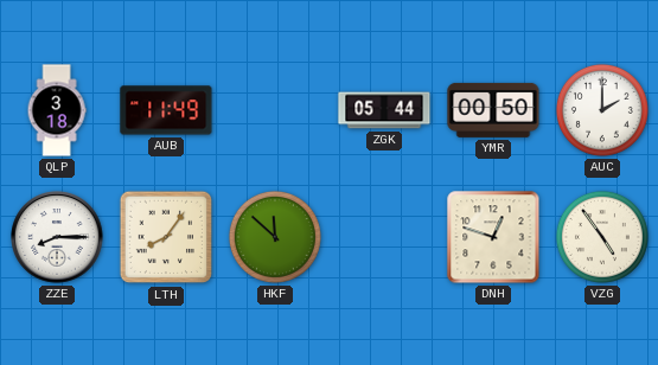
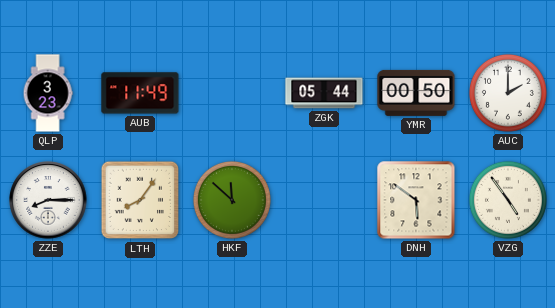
QLP: 3:18 -> 3:23 (48, 93)
DNH: 12:48 -> 5:51 (416, 200)
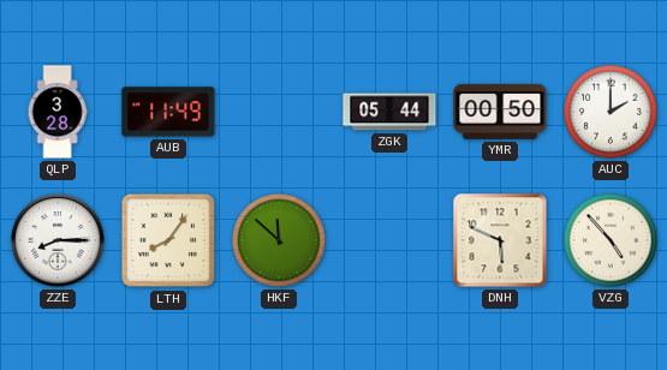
QLP: 3:23 -> 3:28 (58, 112)
DNH: 5:51 -> 5:49 (500, 240)
VZG: 4:54 -> 4:53 (611, 240)
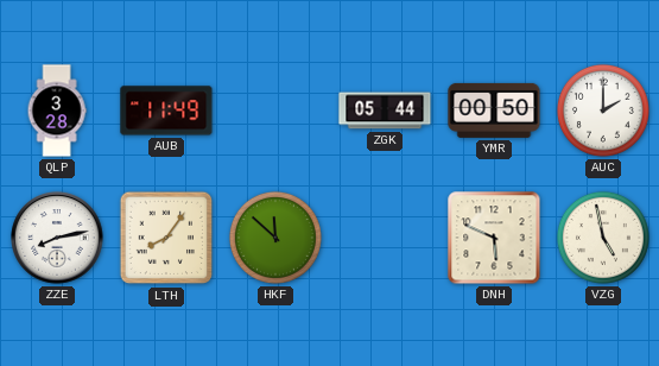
ZZE: 8:15 -> 8:13 (57, 238)
VZG: 4:53 -> 4:58 (603, 238)
